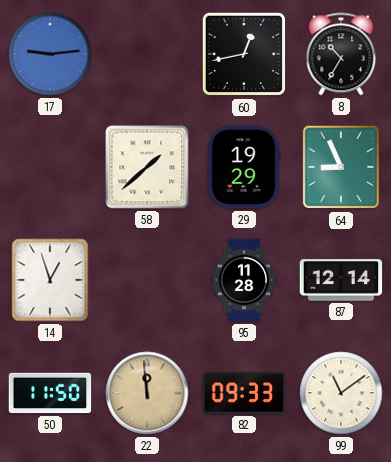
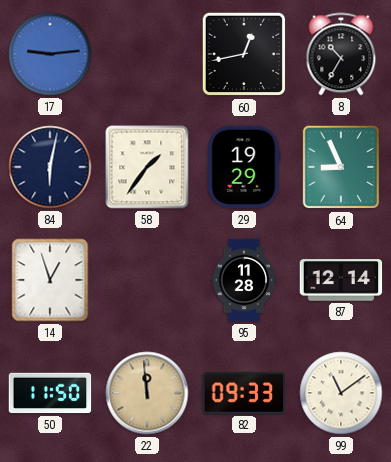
84: none -> 6:02 (50, 167)
58: 1:38 -> 1:36 (147, 167)
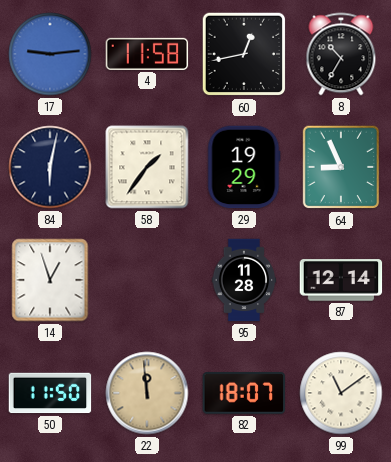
4: none -> 11:58 (147, 54)
82: 09:33 -> 18:07 (244, 393)
